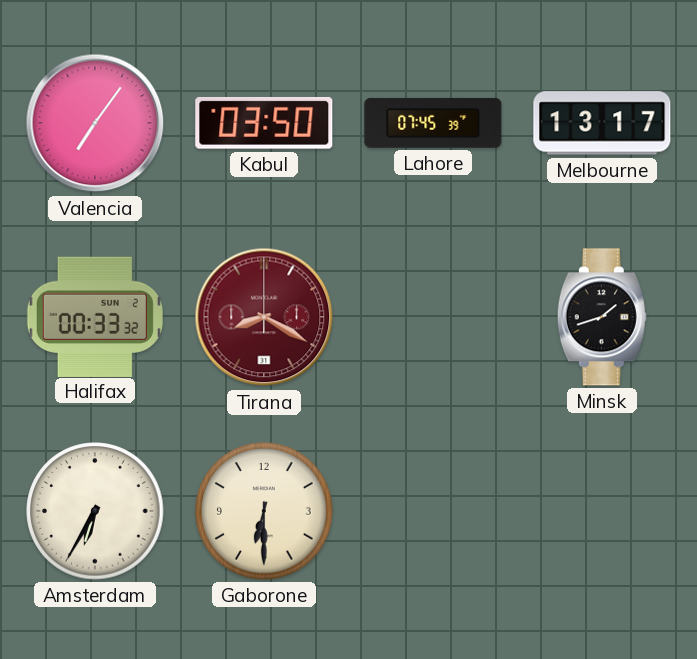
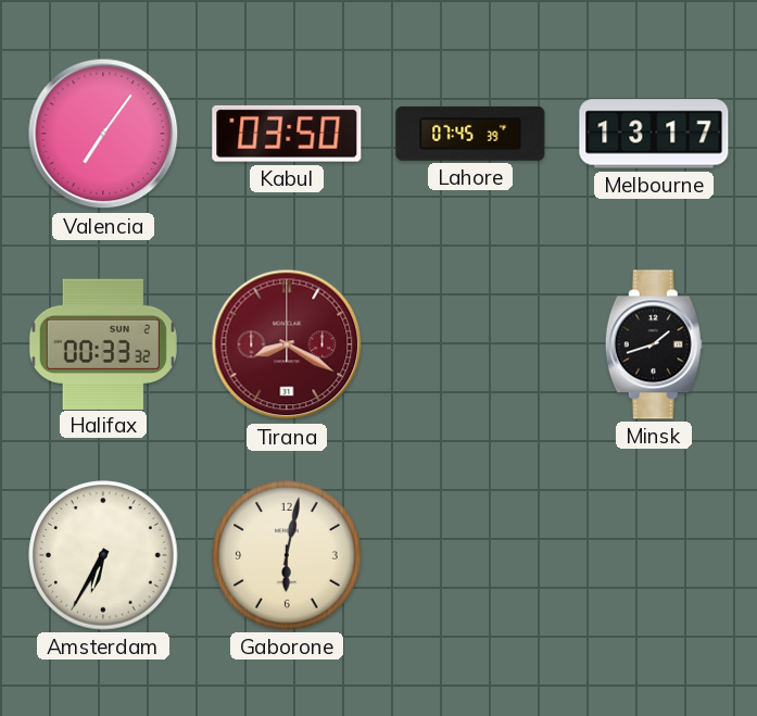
Gaborone: 6:30 -> 6:02 (287, 555)
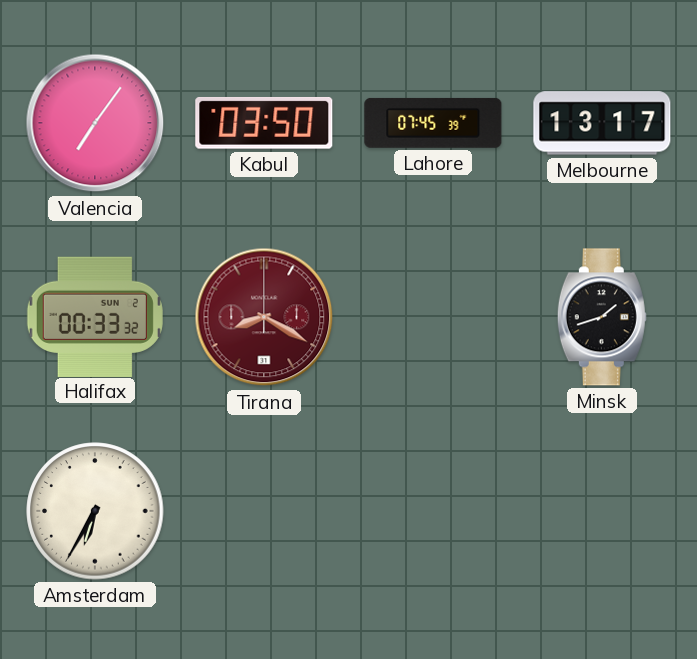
Gaborone: 6:02 -> none (287, 555)
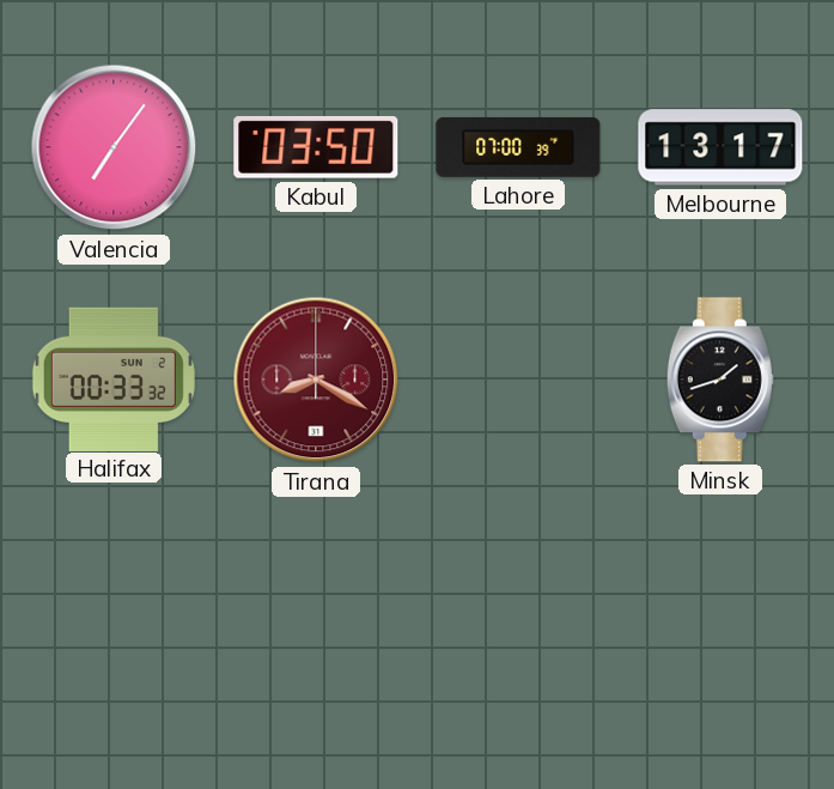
Lahore: 07:45 -> 07:00 (518, 147)
Amsterdam: 6:35 -> none (95, 511)
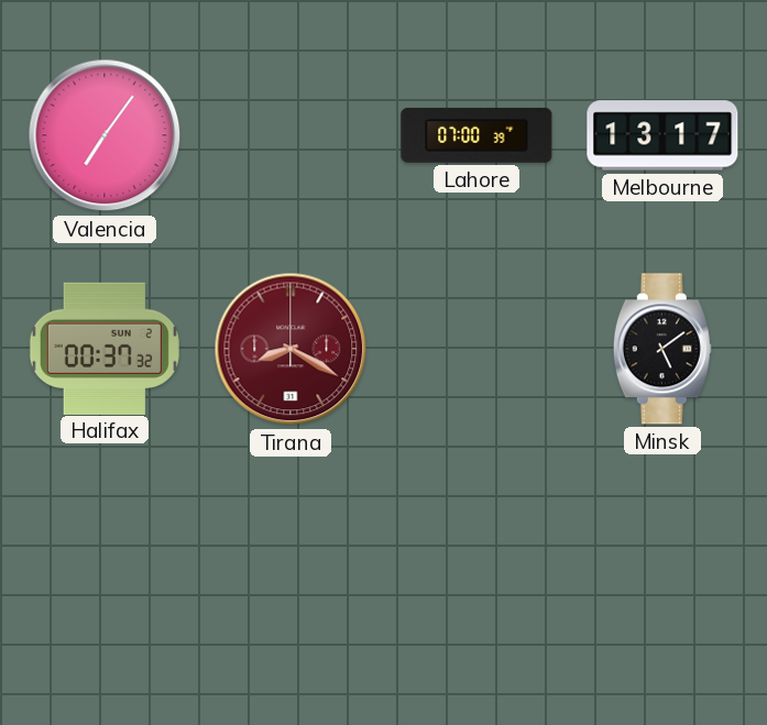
Kabul: 03:50 -> none (316, 147)
Halifax: 00:33 -> 00:37 (105, 348)
Minsk: 1:42 -> 5:09 (662, 349)
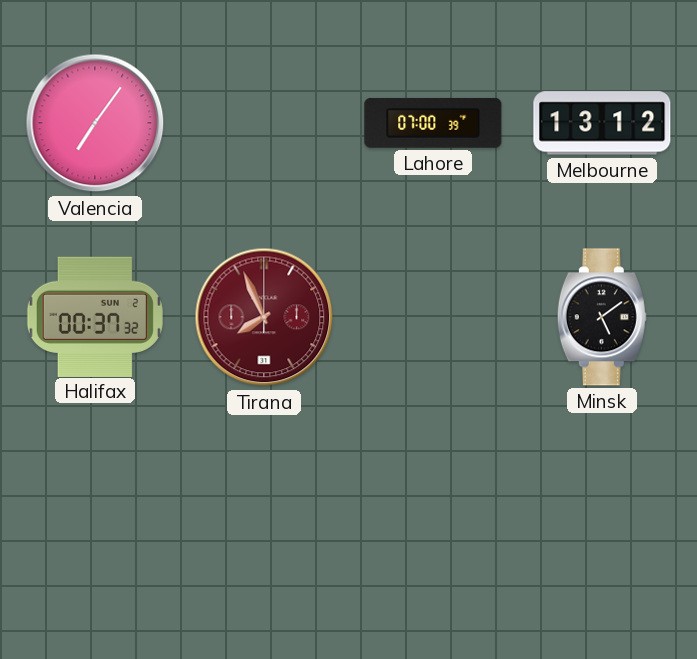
Melbourne: 13:17 -> 13:12 (602, 123)
Tirana: 8:20 -> 7:56 (264, 317)
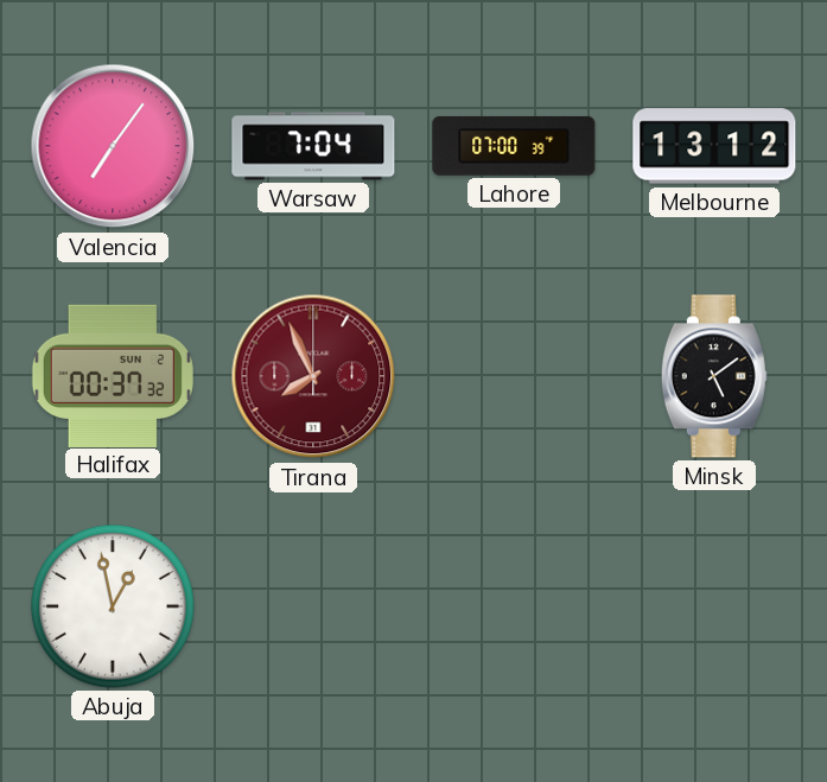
Warsaw: none -> 7:04 (313, 146)
Abuja: none -> 12:58 (113, 606)
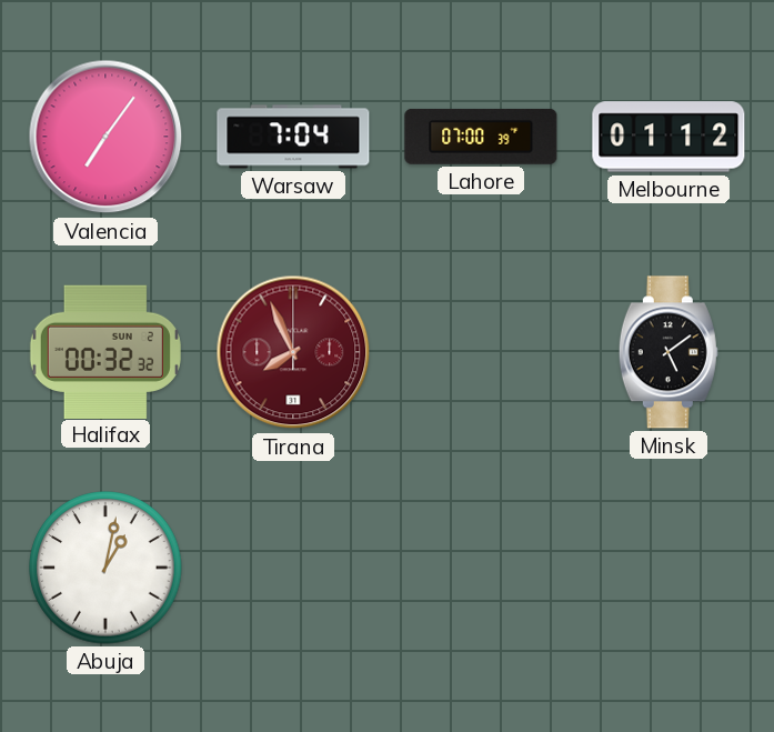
Melbourne: 13:12 -> 01:12 (669, 137)
Halifax: 00:37 -> 00:32 (105, 351)
Abuja: 12:58 -> 1:02 (105, 568)
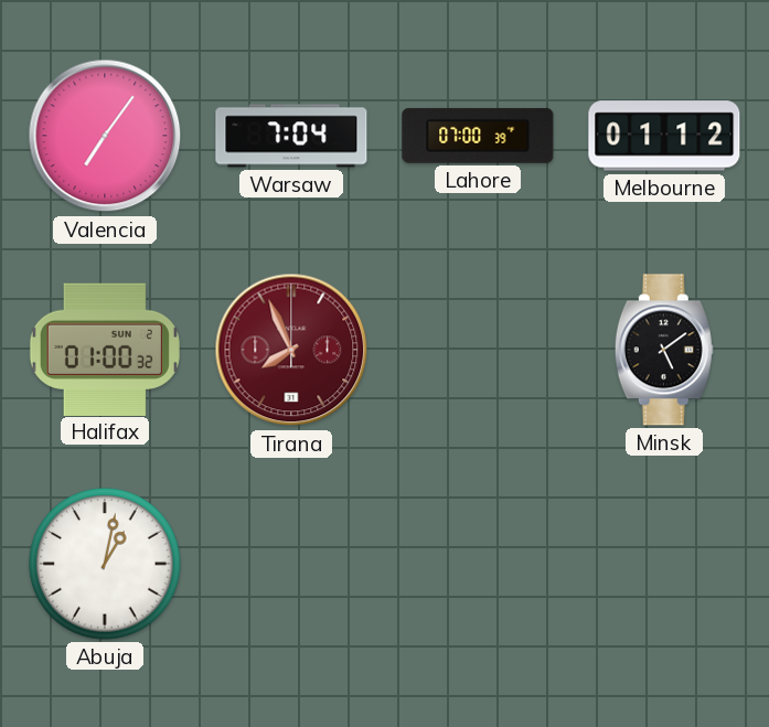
Halifax: 00:32 -> 01:00 (105, 349)
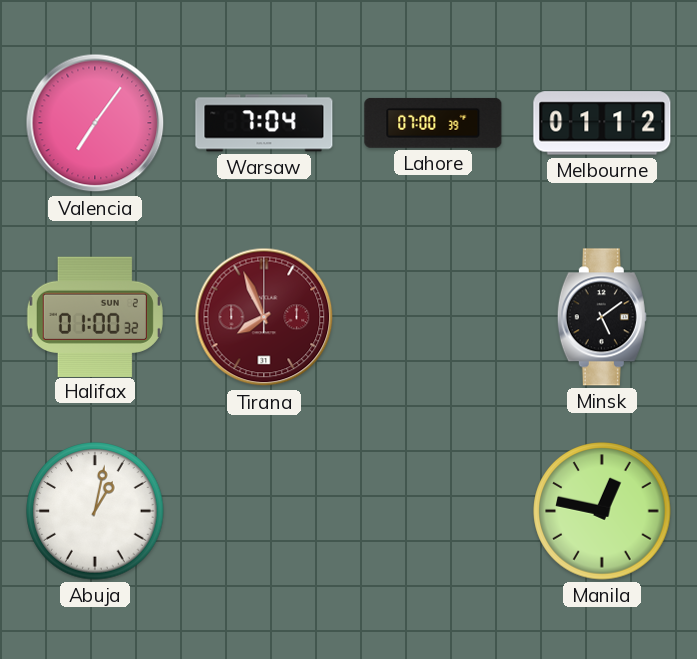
Manila: none -> 12:47 (602, 511)
